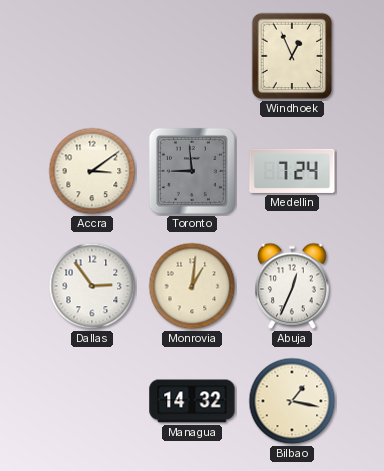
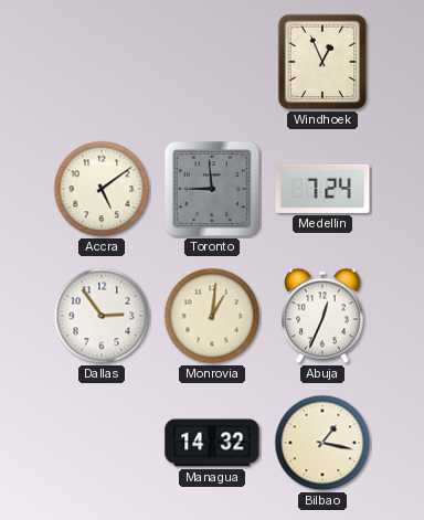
Accra: 3:09 -> 5:09 (102, 189)
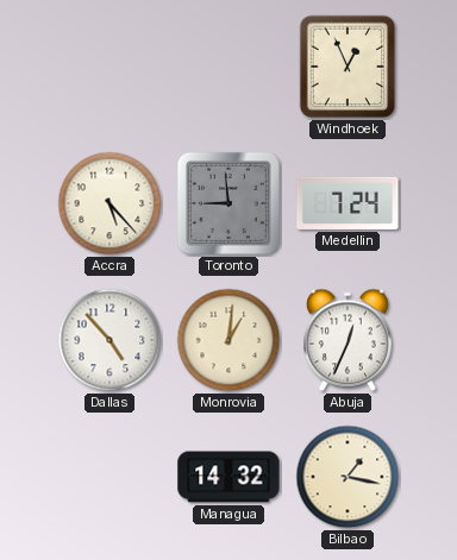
Accra: 5:09 -> 5:23 (109, 203)
Dallas: 2:54 -> 4:53 (109, 340)
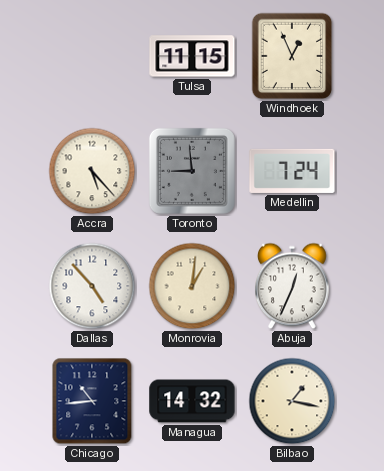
Tulsa: none -> 11:15 (192, 56)
Chicago: none -> 10:44 (92, 401)
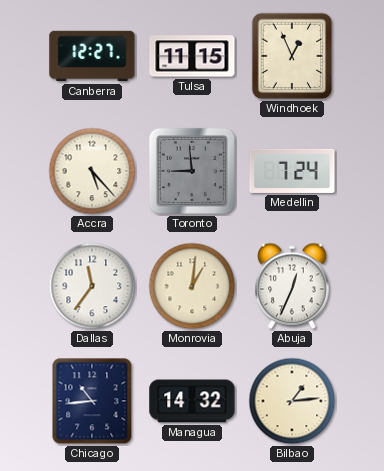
Canberra: none -> 12:27 (92, 56)
Dallas: 4:53 -> 11:36 (92, 286)
Bilbao: 1:17 -> 1:14 (292, 401)
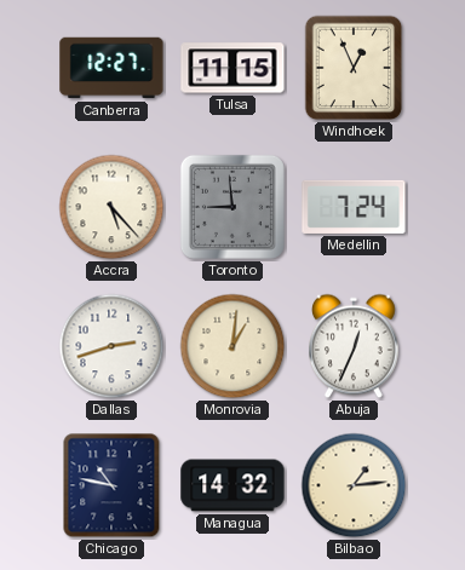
Dallas: 11:36 -> 2:42 (111, 346)
Chicago: 10:44 -> 10:47 (111, 485)
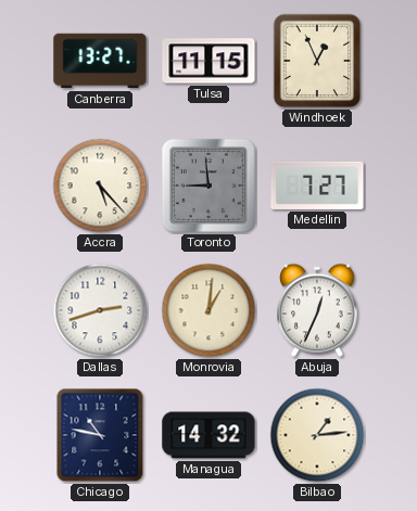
Canberra: 12:27 -> 13:27 (100, 61)
Medellin: 7:24 -> 7:27 (317, 186)
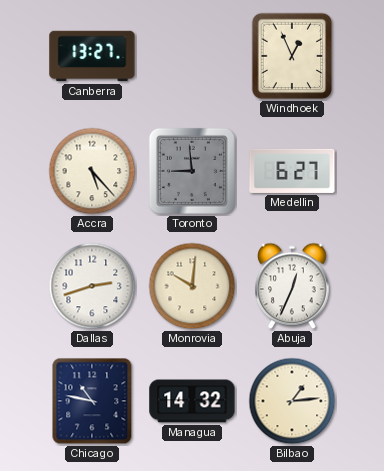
Tulsa: 11:15 -> none (208, 61)
Medellin: 7:27 -> 6:27 (292, 171)
Monrovia: 1:01 -> 10:01 (192, 286)
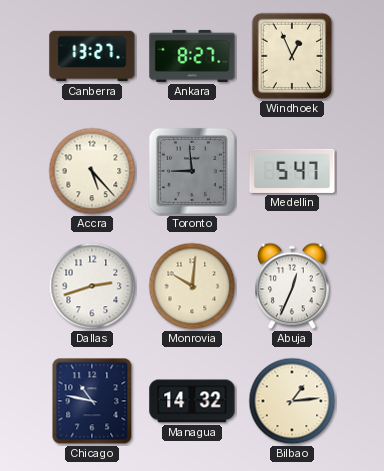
Ankara: none -> 8:27 (192, 56)
Medellin: 6:27 -> 5:47 (292, 171)
